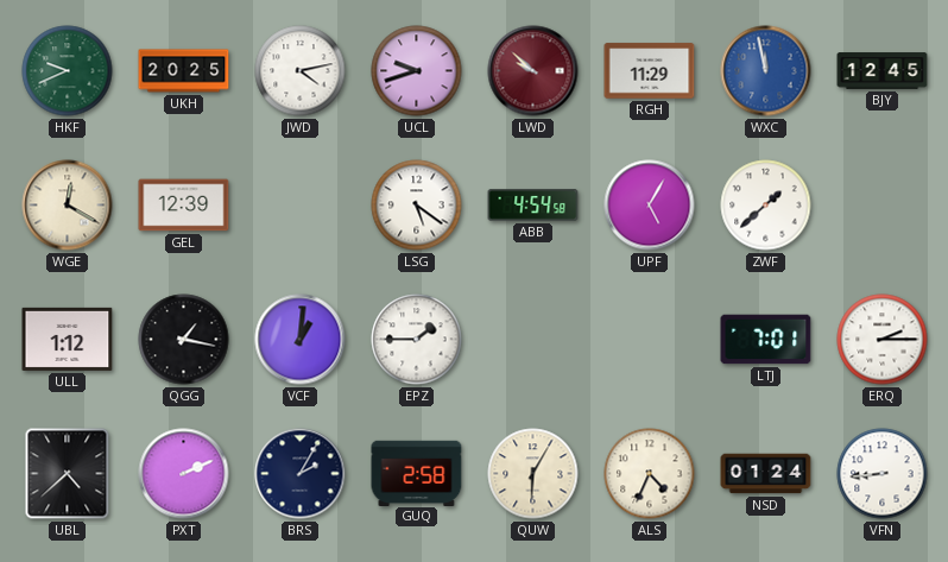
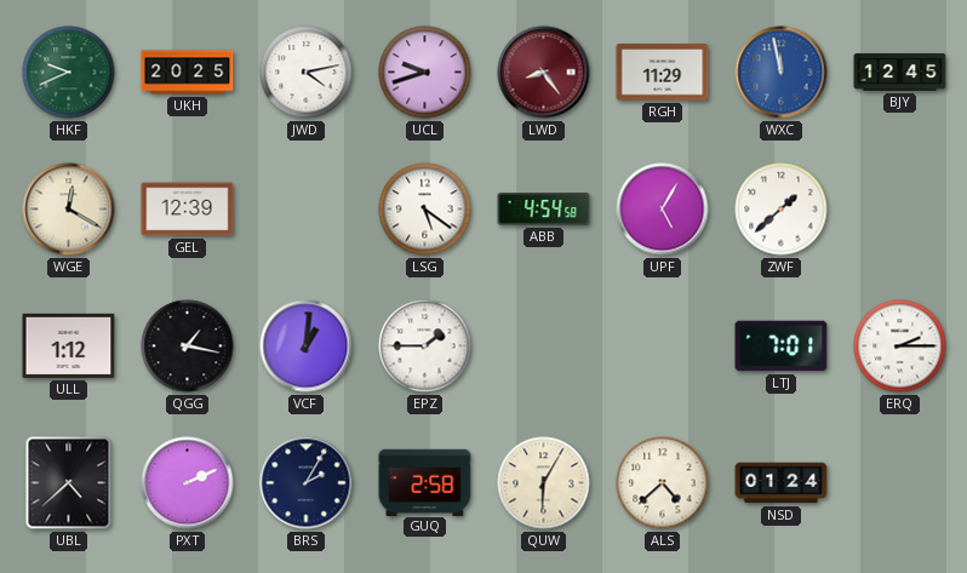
LWD: 9:52 -> 8:24 (544, 73)
ALS: 4:34 -> 4:38 (663, 483)
VFN: 8:44 -> none (883, 474)
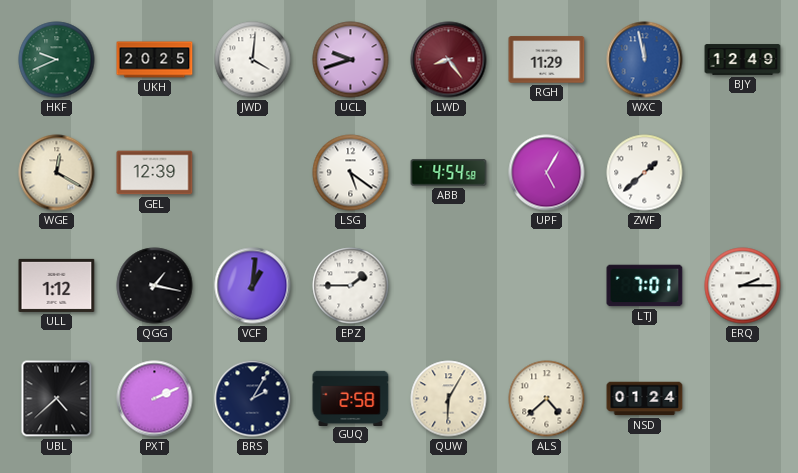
JWD: 4:13 -> 4:01 (253, 60)
BJY: 12:45 -> 12:49 (743, 60)
